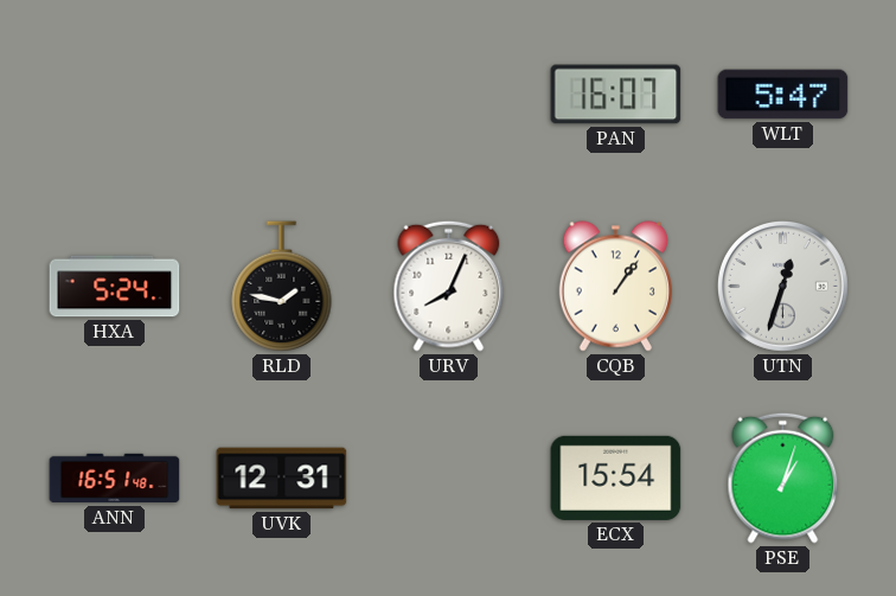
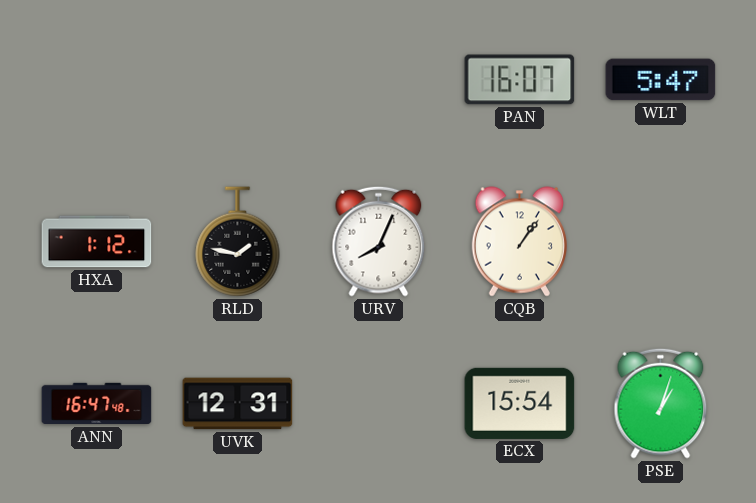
HXA: 5:24 -> 1:12 (97, 242)
UTN: 12:33 -> none (782, 286)
ANN: 16:51 -> 16:47 (97, 404)
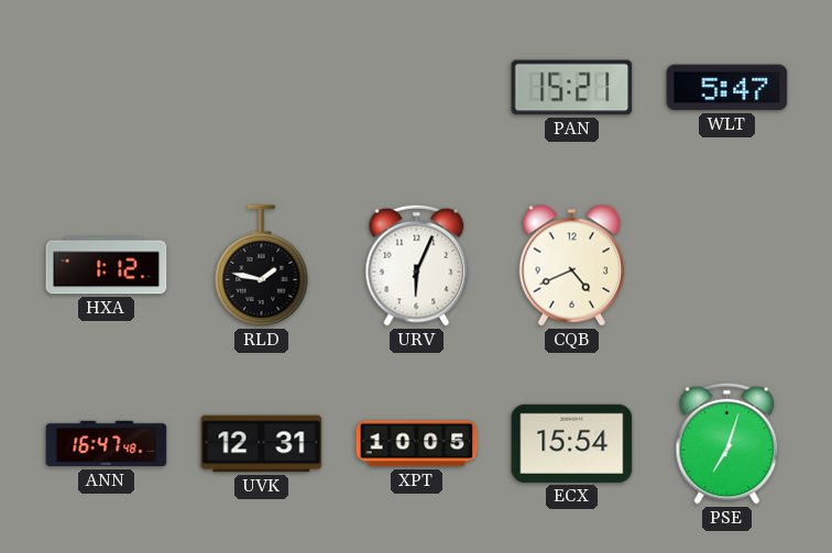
PAN: 16:07 -> 15:21 (572, 88)
URV: 8:04 -> 6:04 (417, 265)
CQB: 1:06 -> 4:41 (571, 266)
XPT: none -> 10:05 (417, 444)
PSE: 1:03 -> 7:03 (727, 443)
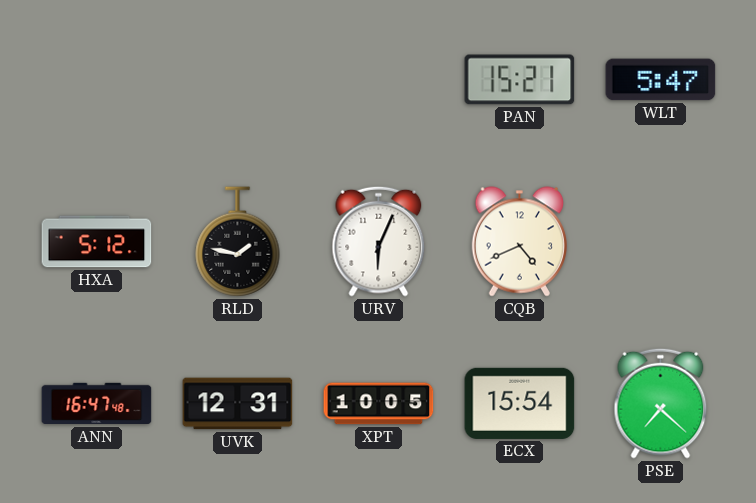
HXA: 1:12 -> 5:12 (97, 242)
PSE: 7:03 -> 7:22 (661, 403)
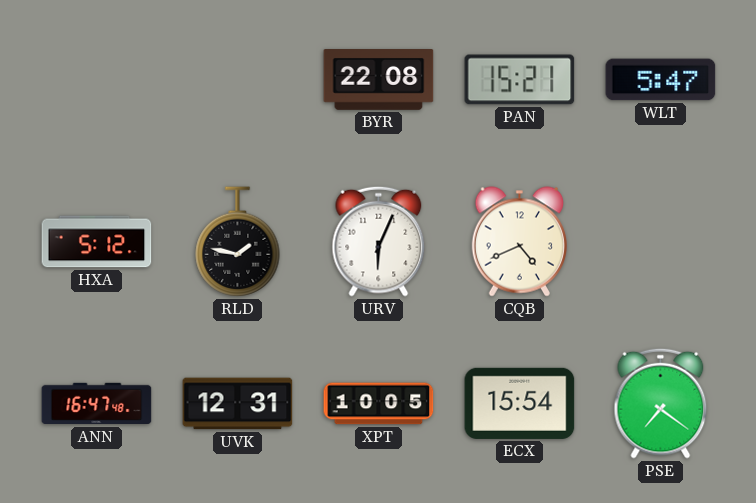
BYR: none -> 22:08 (379, 80)
PSE: 7:22 -> 7:21 (661, 403)
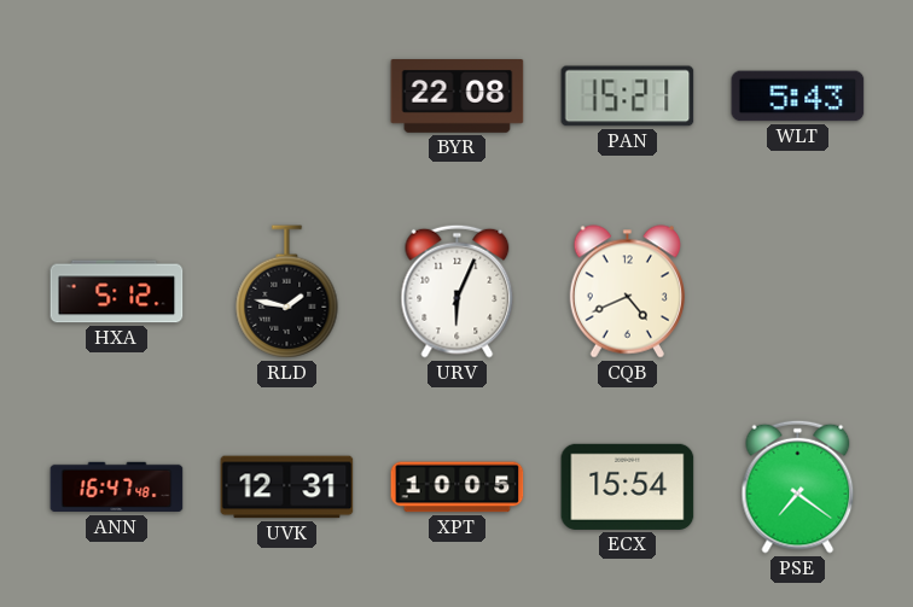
WLT: 5:47 -> 5:43 (798, 97)
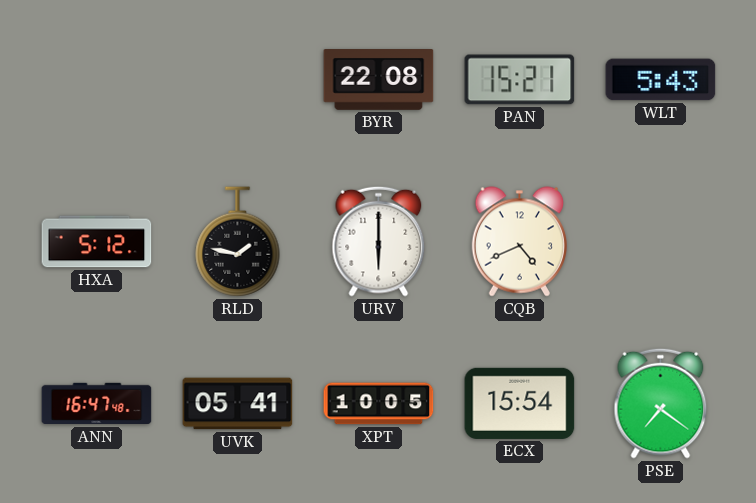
URV: 6:04 -> 6:00 (379, 241)
UVK: 12:31 -> 05:41 (238, 404)
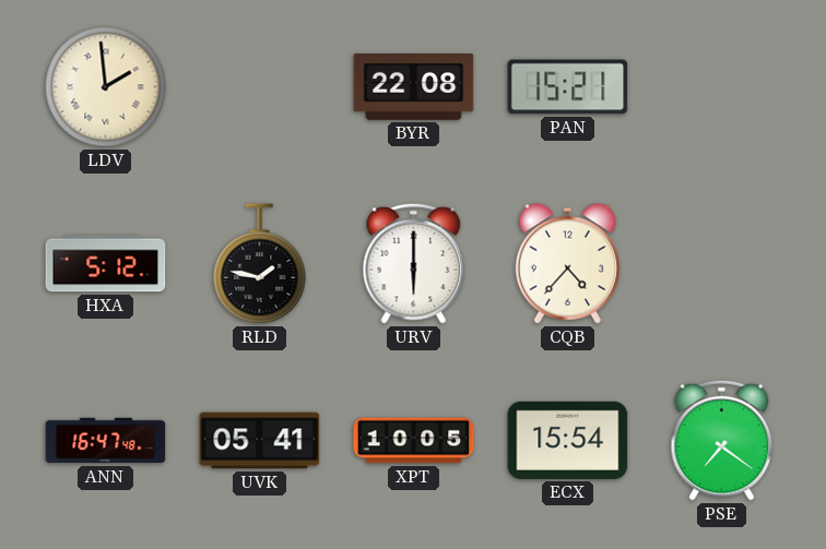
LDV: none -> 1:59 (106, 87)
WLT: 5:43 -> none (661, 80)
CQB: 4:41 -> 4:37 (567, 264)
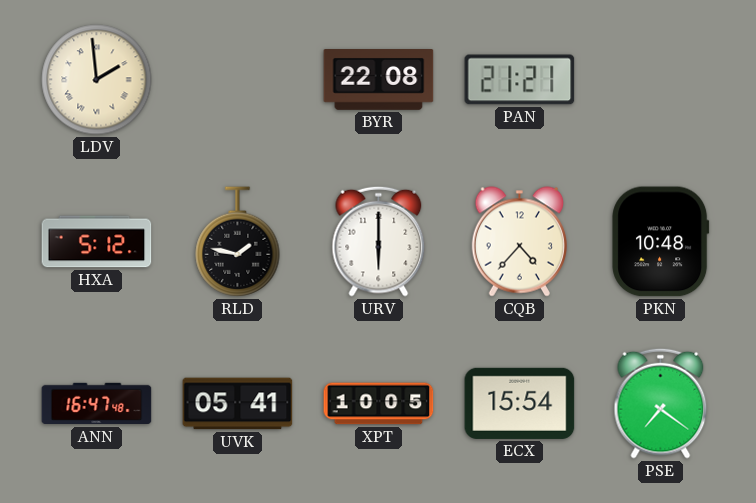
PAN: 15:21 -> 21:21 (520, 80)
PKN: none -> 10:48 (661, 242)
